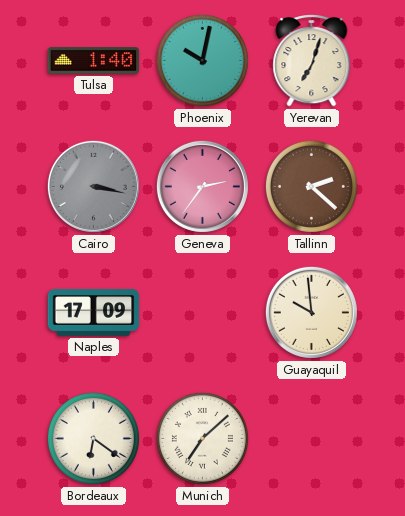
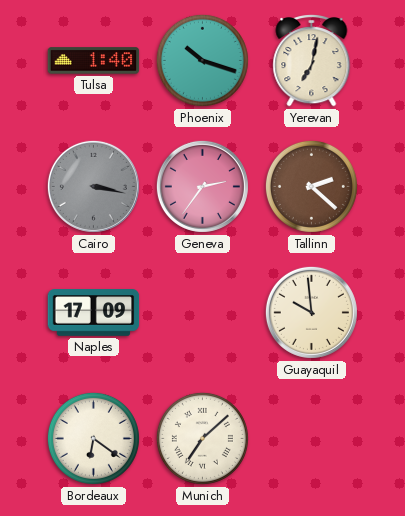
Phoenix: 10:02 -> 10:18 (202, 60)
Yerevan: 7:03 -> 7:02 (312, 61)
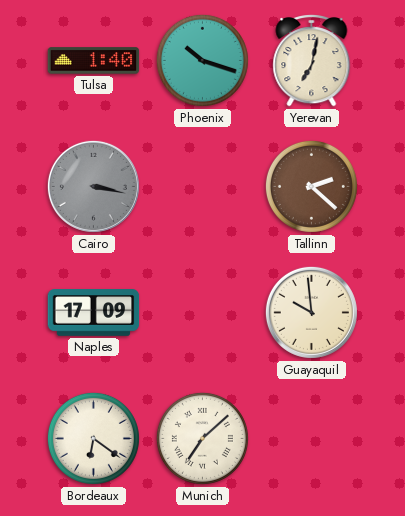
Geneva: 2:36 -> none (202, 186)
